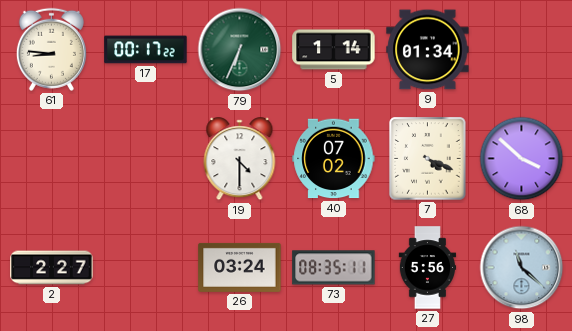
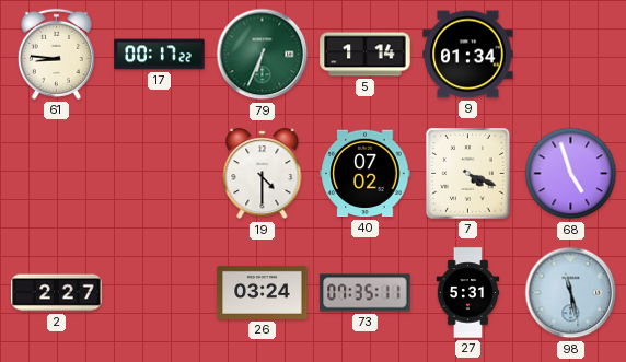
68: 3:52 -> 4:57 (571, 174)
73: 08:35 -> 07:35 (366, 293)
27: 5:56 -> 5:31 (468, 293)
98: 11:22 -> 11:28 (571, 293)
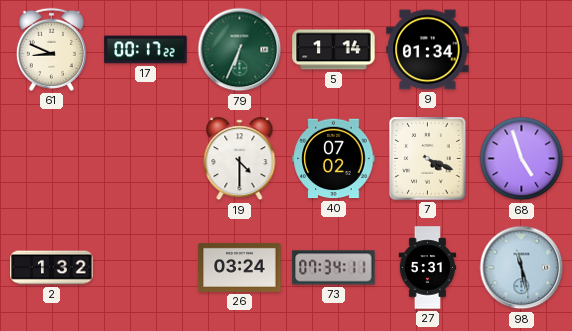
61: 8:46 -> 8:49 (51, 49)
2: 2:27 -> 1:32 (52, 268)
73: 07:35 -> 07:34 (334, 268)
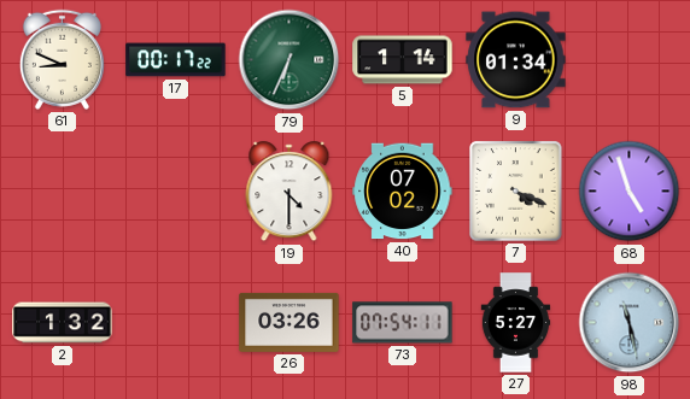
26: 03:24 -> 03:26 (290, 322)
73: 07:34 -> 07:54 (403, 323)
27: 5:31 -> 5:27 (516, 323)
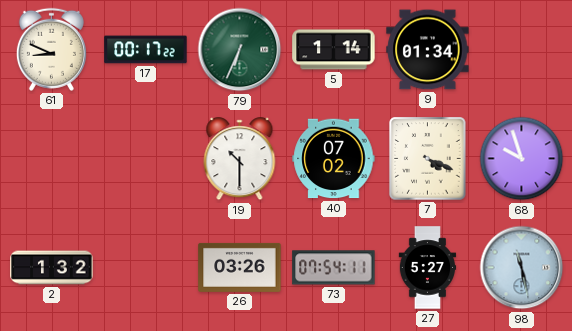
19: 4:30 -> 10:30 (240, 159)
68: 4:57 -> 9:57 (522, 159)
